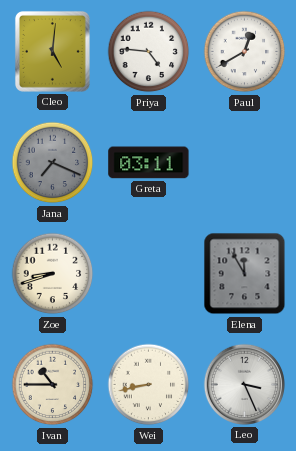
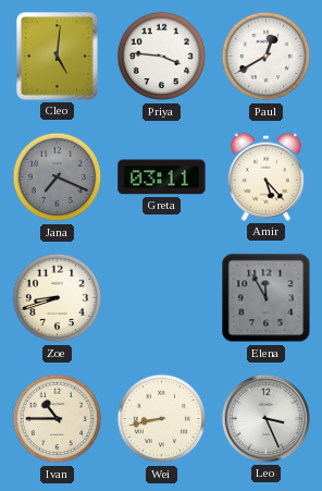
Priya: 4:46 -> 3:46 (162, 57)
Amir: none -> 5:23 (265, 176)
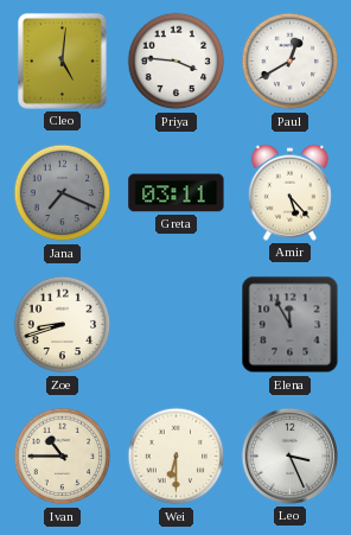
Wei: 8:43 -> 6:30 (177, 457)
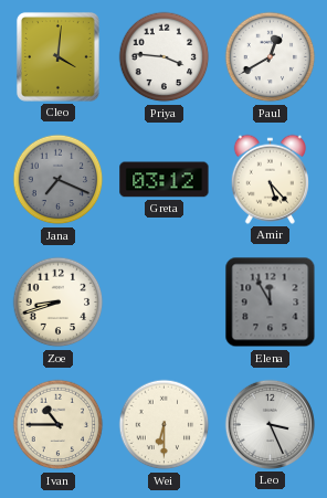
Cleo: 5:01 -> 4:01 (57, 56)
Greta: 03:11 -> 03:12 (165, 180)
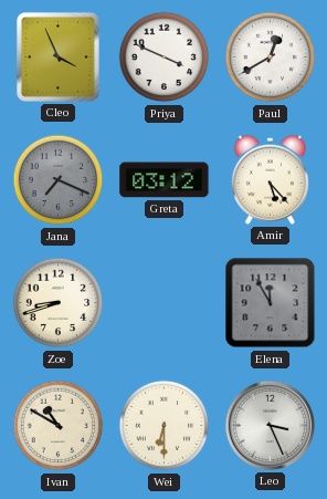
Cleo: 4:01 -> 3:56 (57, 56)
Priya: 3:46 -> 3:49 (165, 58)
Ivan: 10:45 -> 10:50 (59, 426)
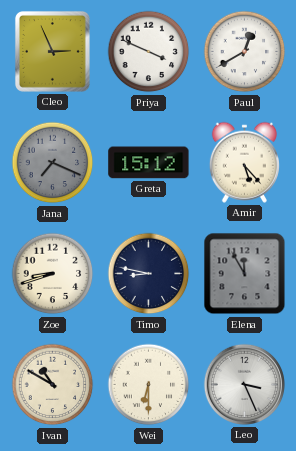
Cleo: 3:56 -> 2:56 (52, 51)
Greta: 03:12 -> 15:12 (149, 163)
Timo: none -> 8:47 (149, 274)
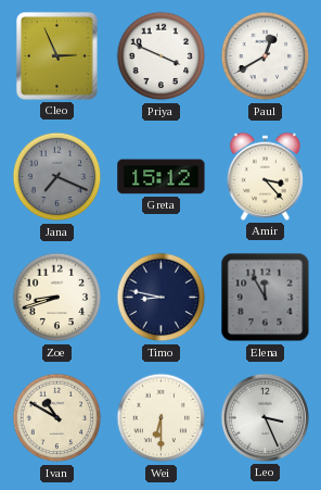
Amir: 5:23 -> 3:23 (265, 176)
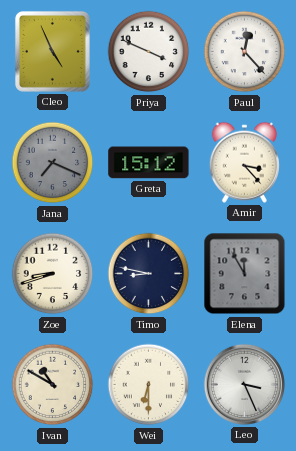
Cleo: 2:56 -> 4:56 (52, 51)
Paul: 12:40 -> 12:23 (245, 52)
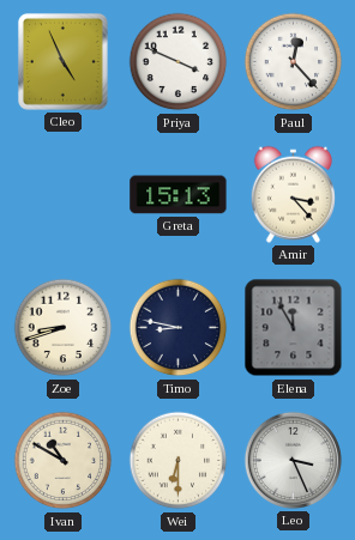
Jana: 7:19 -> none (53, 163)
Greta: 15:12 -> 15:13 (179, 195)
